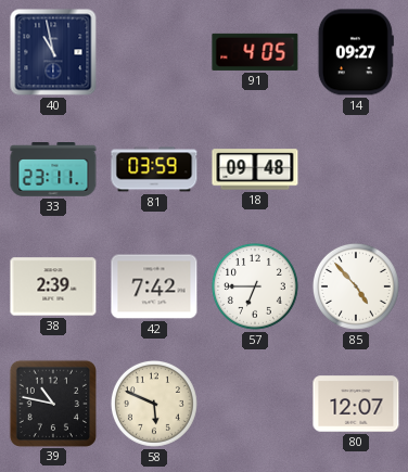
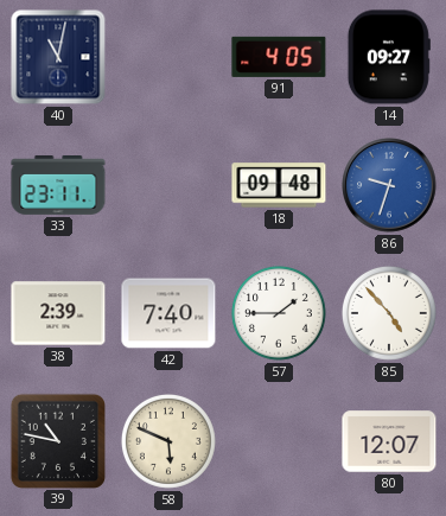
40: 10:58 -> 11:02 (58, 57)
81: 03:59 -> none (154, 169)
86: none -> 9:33 (389, 185)
42: 7:42 -> 7:40 (168, 313)
57: 6:45 -> 1:45 (279, 313)
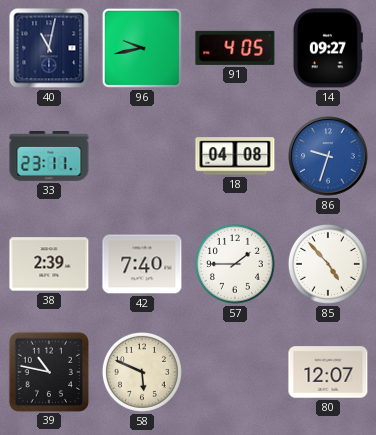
96: none -> 9:43 (142, 48)
18: 09:48 -> 04:08 (235, 156)
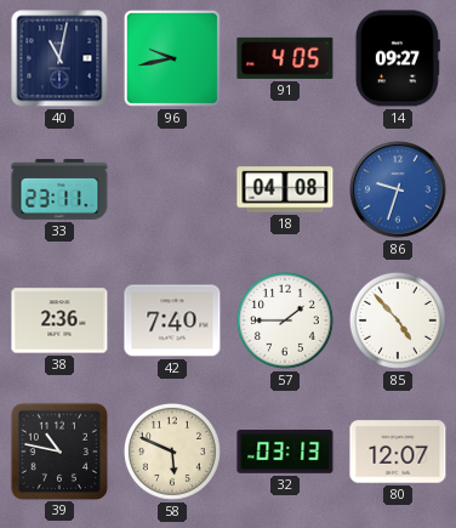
38: 2:39 -> 2:36 (59, 320)
32: none -> 03:13 (285, 452)
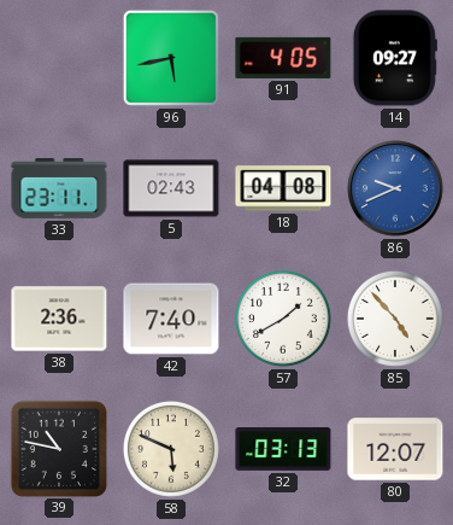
40: 11:02 -> none (59, 58)
96: 9:43 -> 5:43 (171, 58)
5: none -> 02:43 (171, 188)
86: 9:33 -> 9:41 (395, 188)
57: 1:45 -> 1:40 (283, 319)
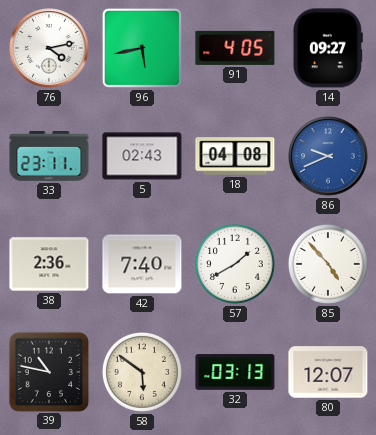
76: none -> 4:13 (49, 48)
58: 5:49 -> 5:51 (142, 372)
